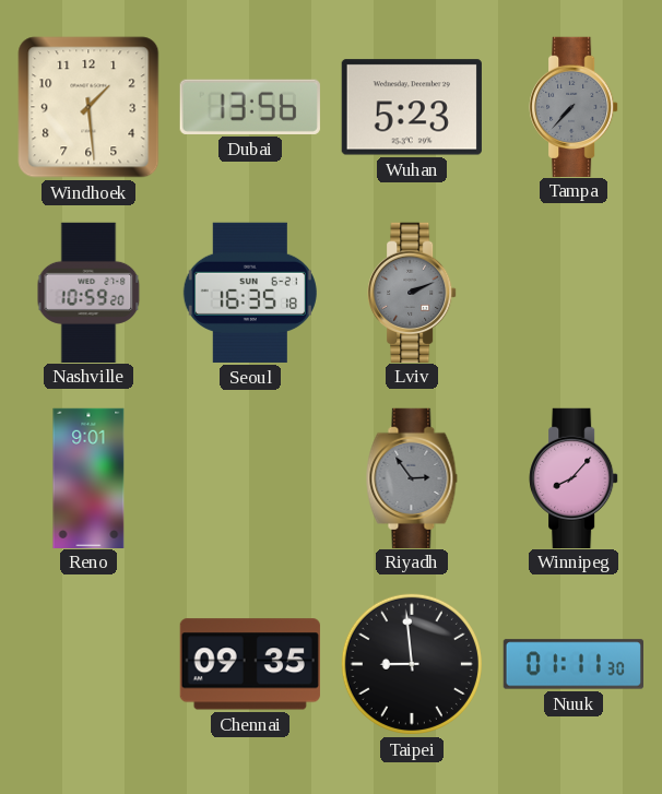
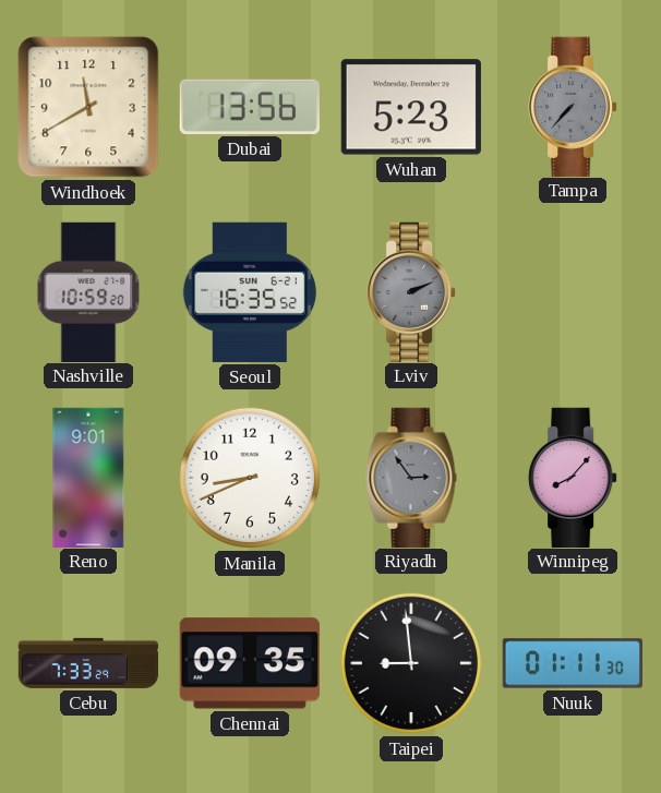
Windhoek: 1:29 -> 11:40 (88, 107)
Seoul: 16:35:18 -> 16:35:52 (250, 292)
Manila: none -> 8:41 (250, 478)
Cebu: none -> 7:33 (87, 663)
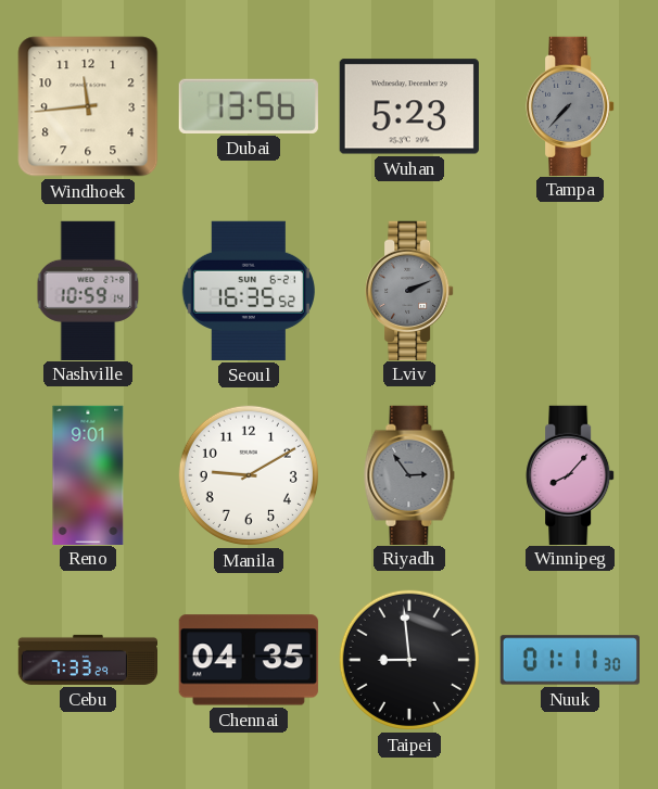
Windhoek: 11:40 -> 11:44 (88, 106)
Nashville: 10:59:20 -> 10:59:14 (88, 290)
Manila: 8:41 -> 9:10 (249, 475)
Chennai: 09:35 -> 04:35 (249, 660)
